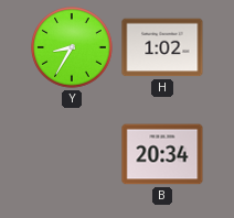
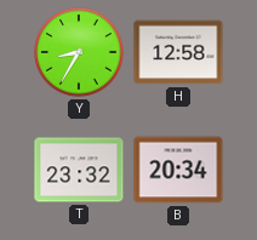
H: 1:02 -> 12:58 (178, 52)
T: none -> 23:32 (79, 170)
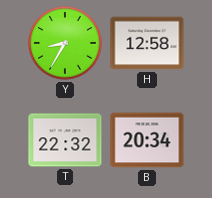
T: 23:32 -> 22:32 (65, 140)
